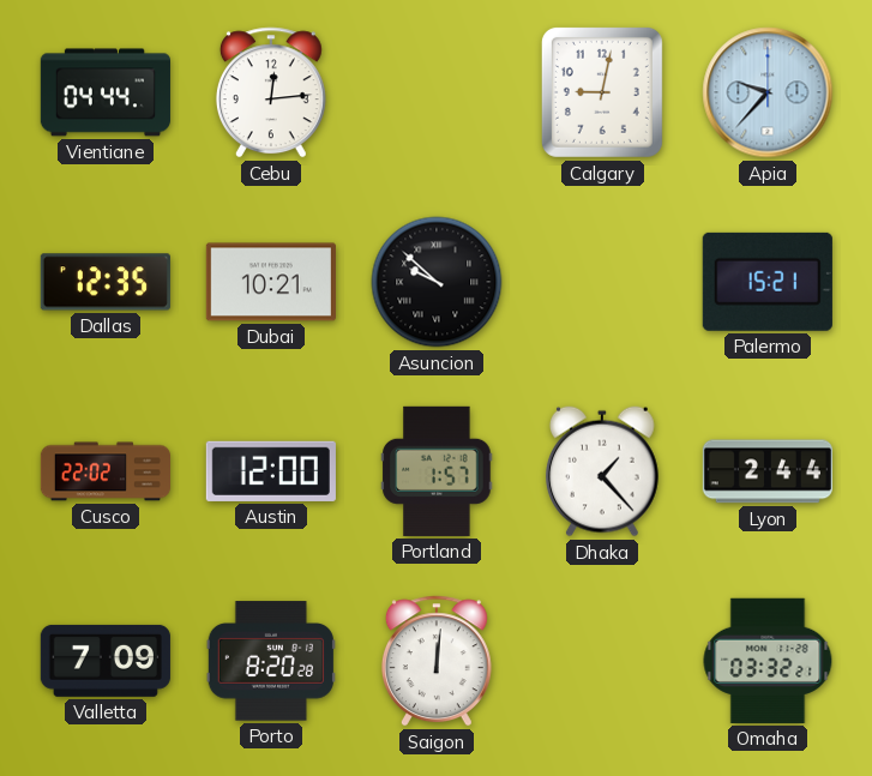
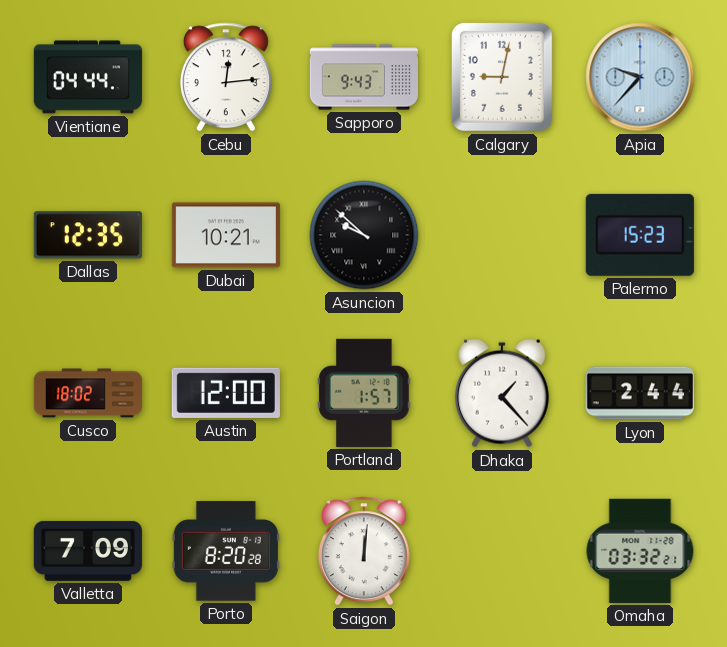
Sapporo: none -> 9:43 (363, 77)
Palermo: 15:21 -> 15:23 (640, 235)
Cusco: 22:02 -> 18:02 (87, 393)
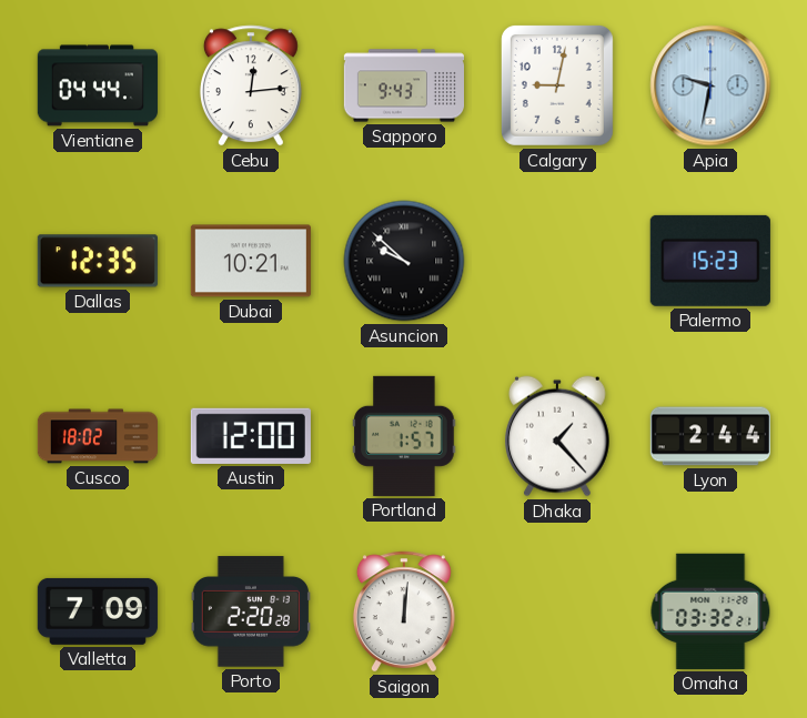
Apia: 9:37 -> 9:32 (710, 85)
Porto: 8:20 -> 2:20 (251, 611)
